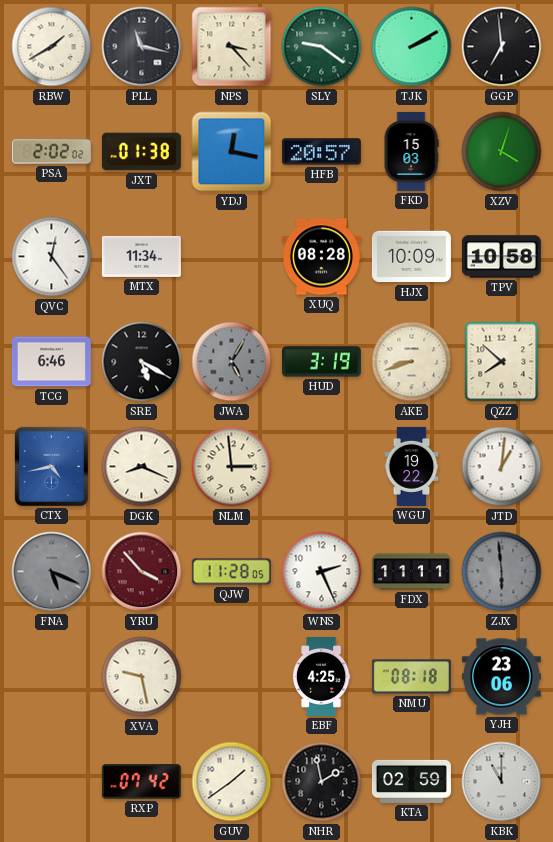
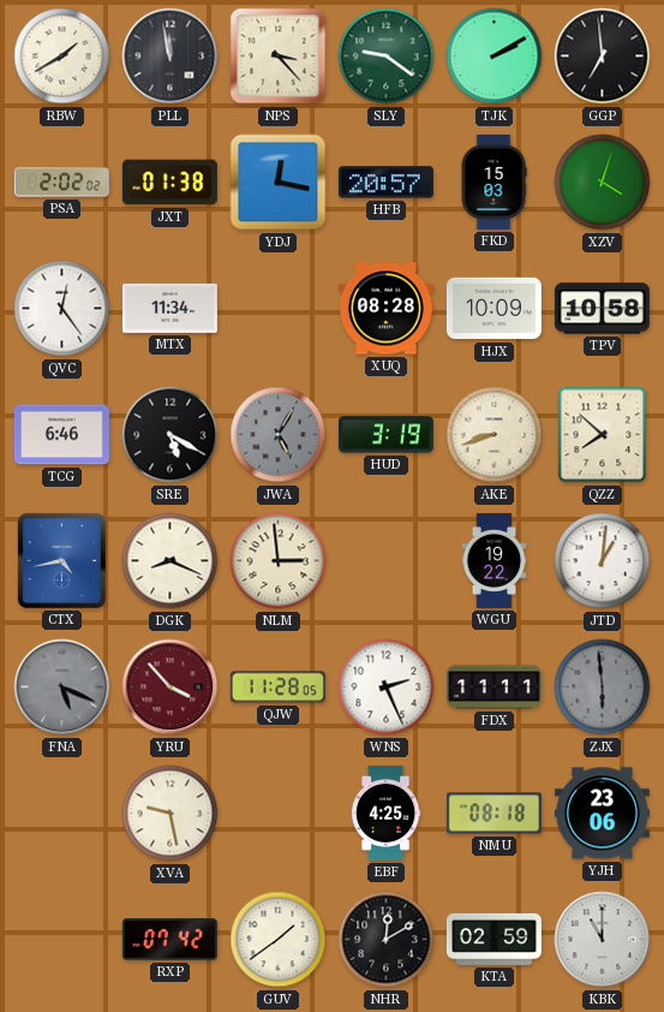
PLL: 11:17 -> 11:58 (171, 56)
NHR: 1:58 -> 12:10 (387, 940)
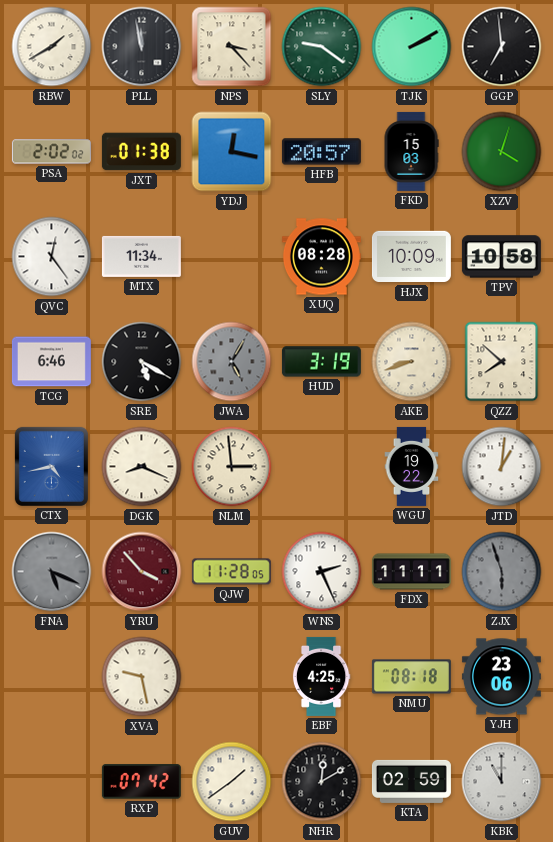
ZJX: 5:59 -> 5:57 (502, 572)
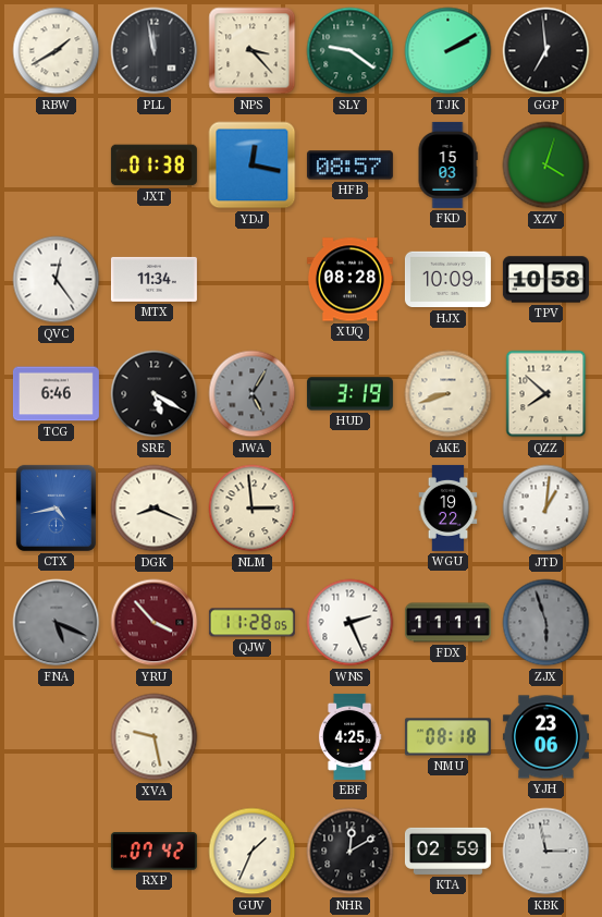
PSA: 2:02 -> none (51, 152)
HFB: 20:57 -> 08:57 (349, 166)
GUV: 1:39 -> 1:34 (253, 852)
KBK: 11:00 -> 2:58 (546, 852)
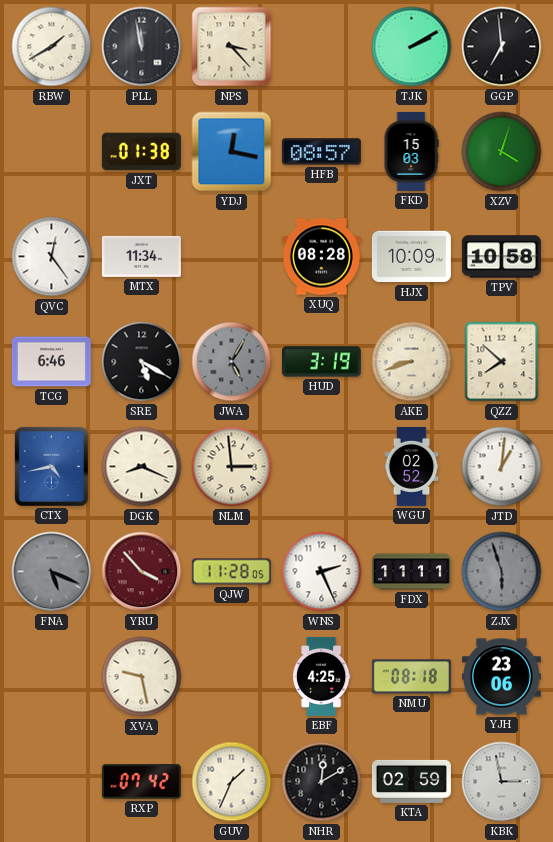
SLY: 9:21 -> none (351, 51)
WGU: 19:22 -> 02:52 (412, 466)
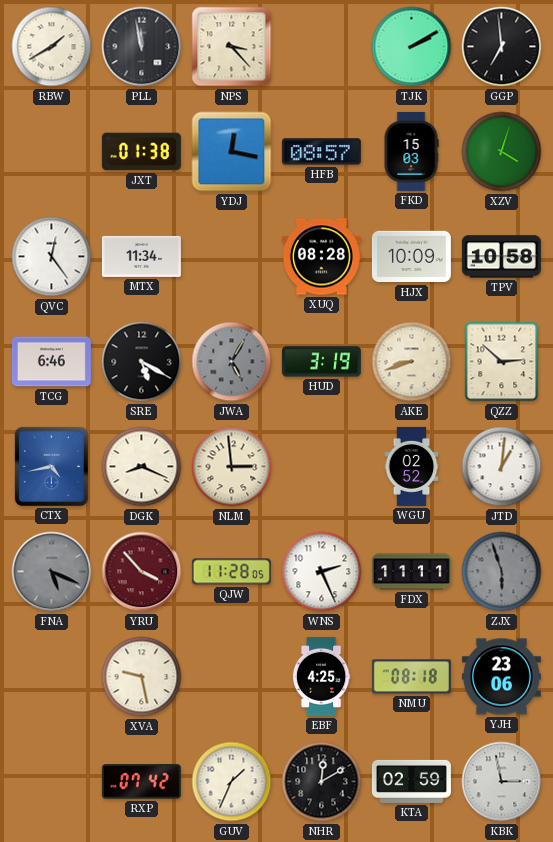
QZZ: 7:52 -> 2:52 (502, 362)
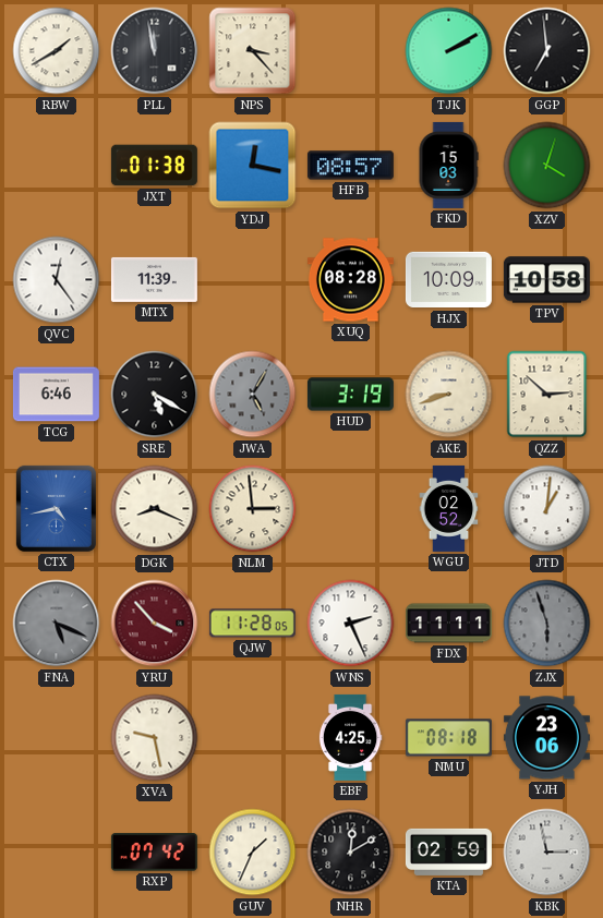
MTX: 11:34 -> 11:39 (154, 279)
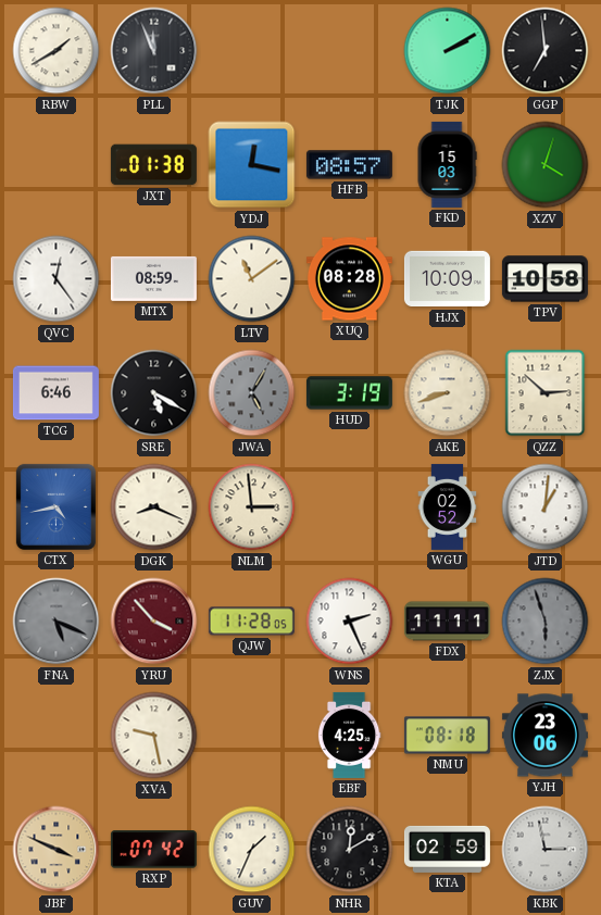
PLL: 11:58 -> 11:56 (154, 51)
NPS: 3:23 -> none (253, 51)
MTX: 11:39 -> 08:59 (153, 278)
LTV: none -> 11:09 (252, 279)
JBF: none -> 3:49 (57, 850)
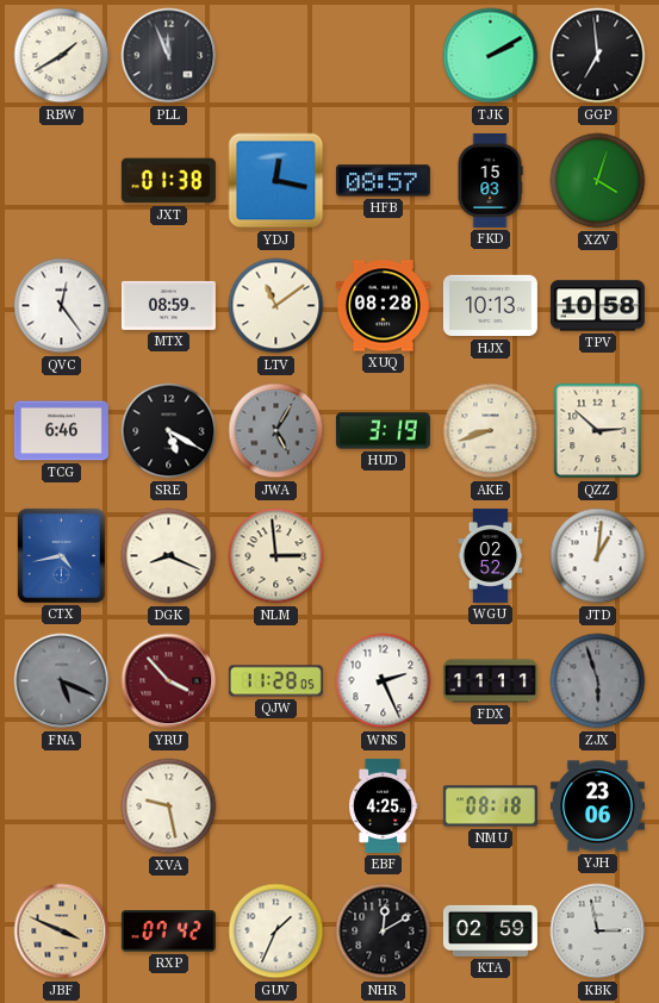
HJX: 10:09 -> 10:13 (490, 306)
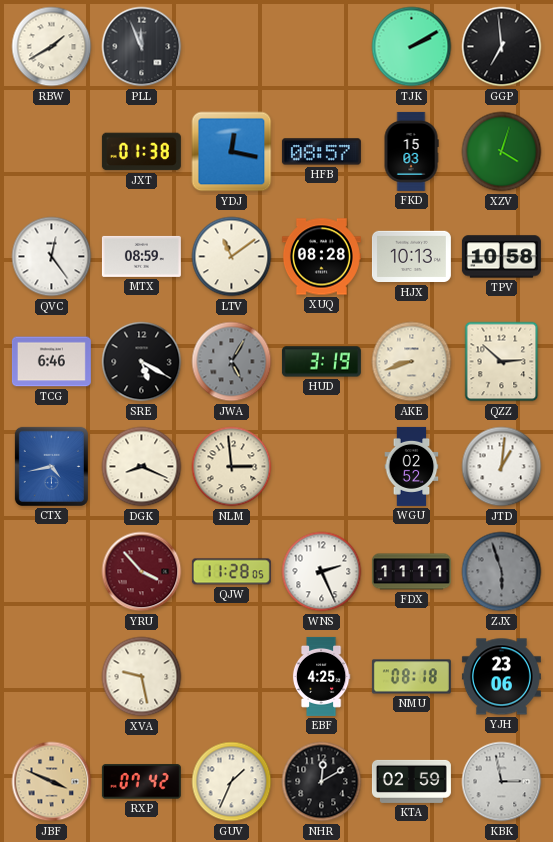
FNA: 5:19 -> none (62, 681)
